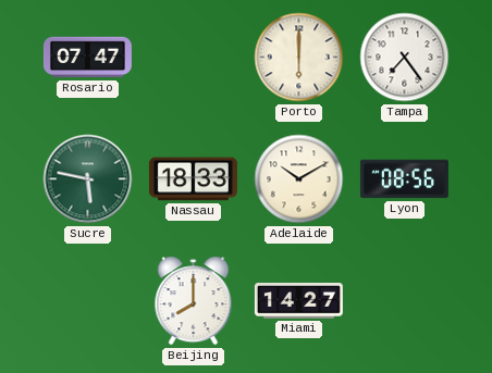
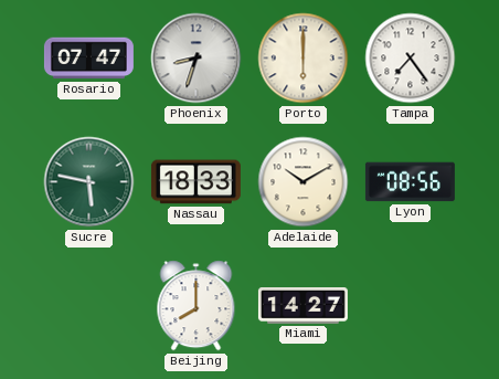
Phoenix: none -> 8:33 (197, 59)
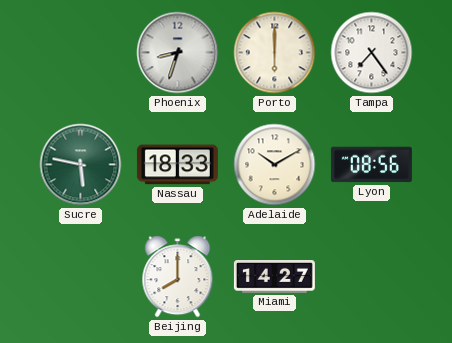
Rosario: 07:47 -> none (88, 59)
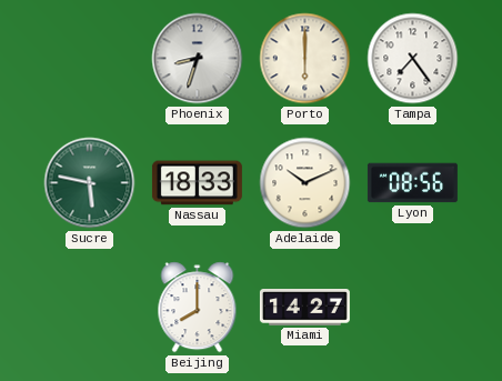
Adelaide: 10:10 -> 10:11 (305, 183)
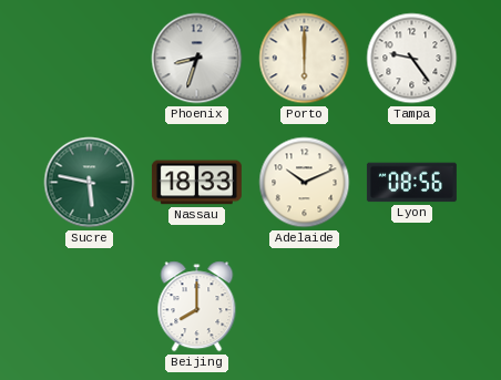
Tampa: 7:24 -> 9:24 (412, 59)
Miami: 14:27 -> none (304, 308)
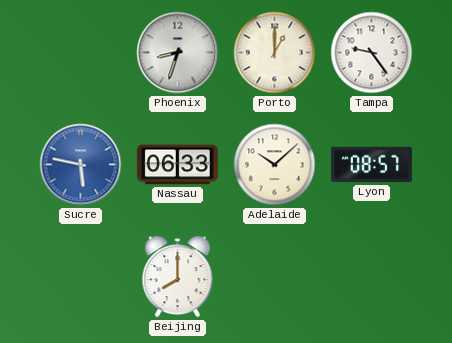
Porto: 6:00 -> 1:00 (275, 53)
Sucre dial: green -> blue (81, 165)
Nassau: 18:33 -> 06:33 (177, 165)
Adelaide: 10:11 -> 10:08 (275, 165)
Lyon: 08:56 -> 08:57 (371, 165)
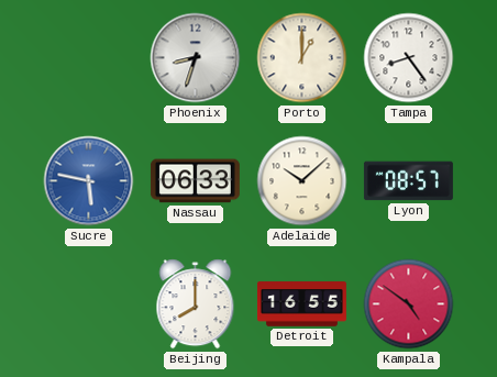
Tampa: 9:24 -> 8:24 (409, 58)
Detroit: none -> 16:55 (301, 304)
Kampala: none -> 4:51 (409, 304)
